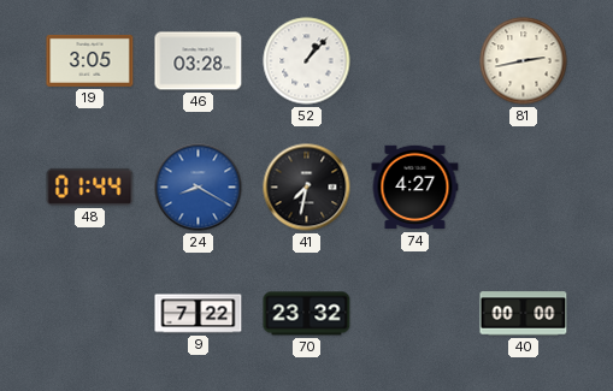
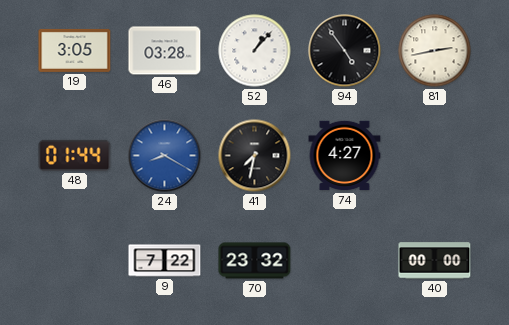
94: none -> 4:54 (345, 51)
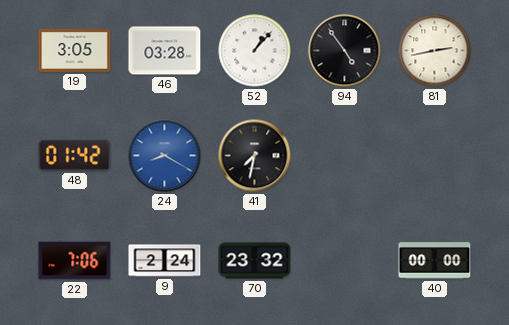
48: 01:44 -> 01:42 (75, 155)
74: 4:27 -> none (345, 156)
22: none -> 7:06 (75, 261)
9: 7:22 -> 2:24 (165, 261)
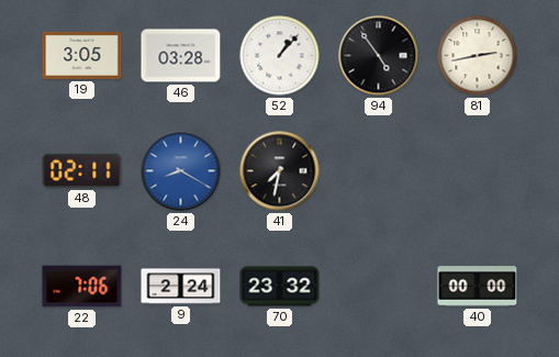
48: 01:42 -> 02:11 (82, 170)
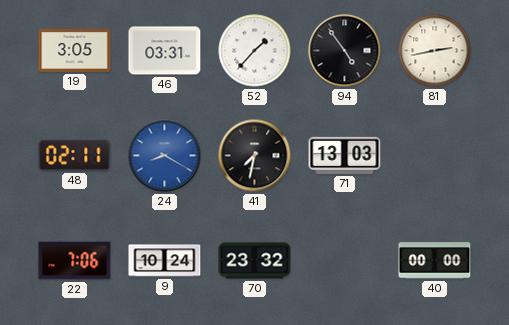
46: 03:28 -> 03:31 (165, 51)
52: 1:07 -> 1:37 (255, 51)
71: none -> 13:03 (345, 155)
9: 2:24 -> 10:24 (165, 261)
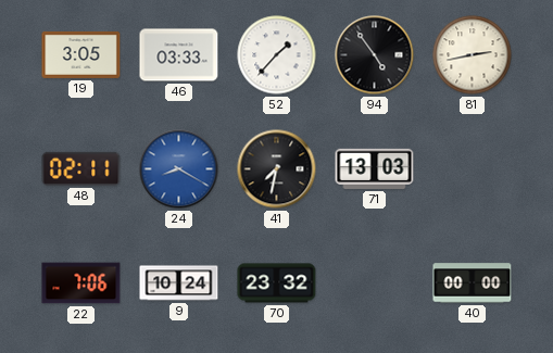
46: 03:31 -> 03:33 (179, 55)
